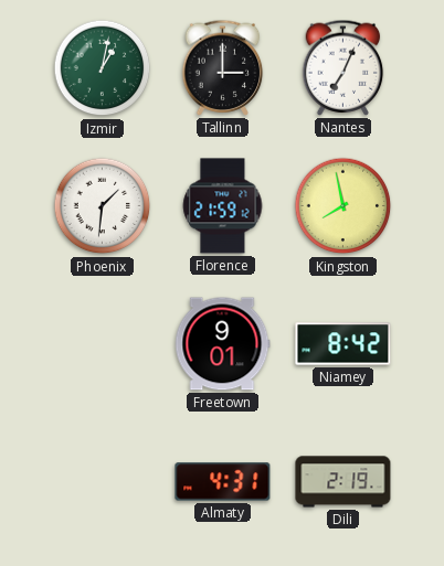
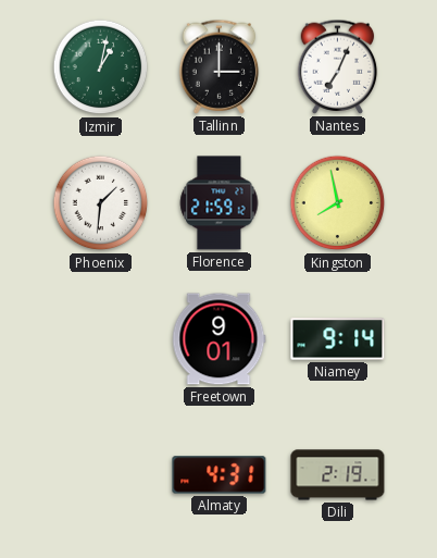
Niamey: 8:42 -> 9:14 (338, 339)
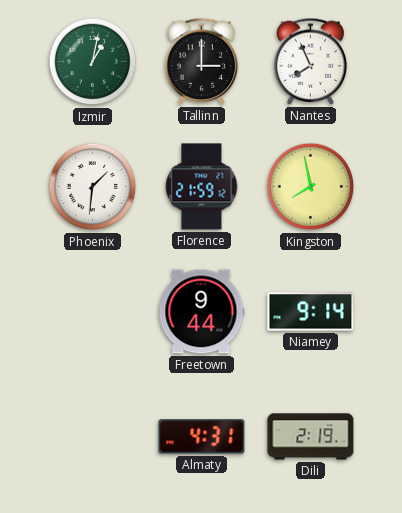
Nantes: 7:04 -> 7:56 (311, 61)
Freetown: 9:01 -> 9:44 (202, 312)
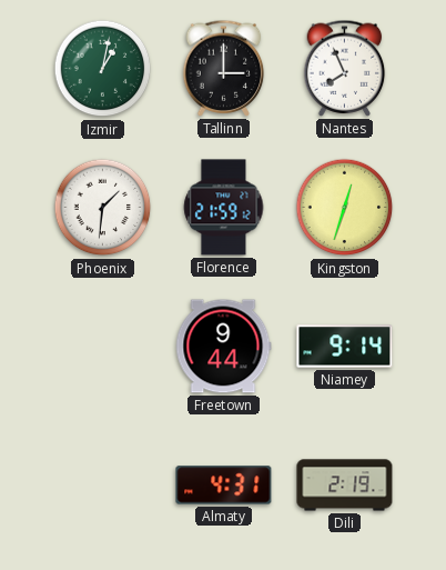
Kingston: 7:58 -> 12:33 (345, 208)
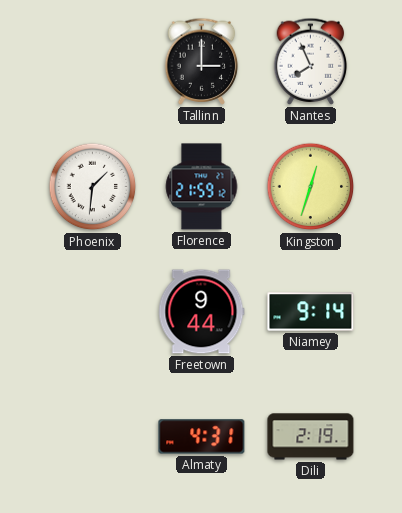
Izmir: 1:02 -> none (103, 69)
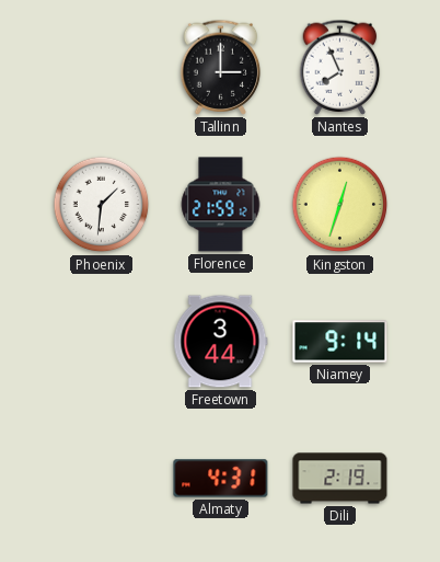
Freetown: 9:44 -> 3:44 (221, 342)
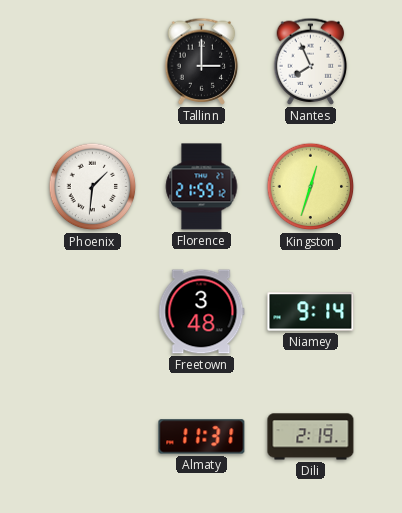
Freetown: 3:44 -> 3:48 (202, 312)
Almaty: 4:31 -> 11:31 (202, 437)
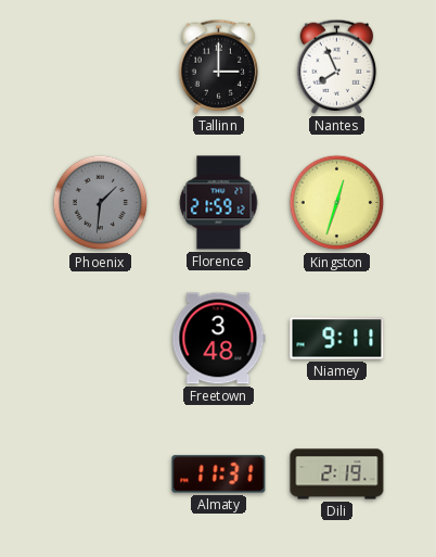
Phoenix dial: white -> grey (101, 203)
Niamey: 9:14 -> 9:11 (337, 339)
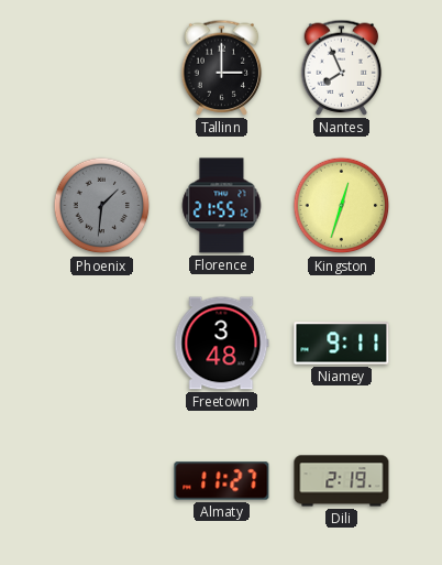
Florence: 21:59 -> 21:55 (222, 206)
Almaty: 11:31 -> 11:27 (222, 481)
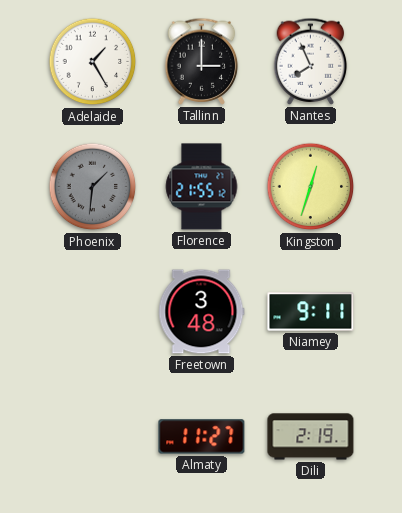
Adelaide: none -> 1:25 (93, 62)
